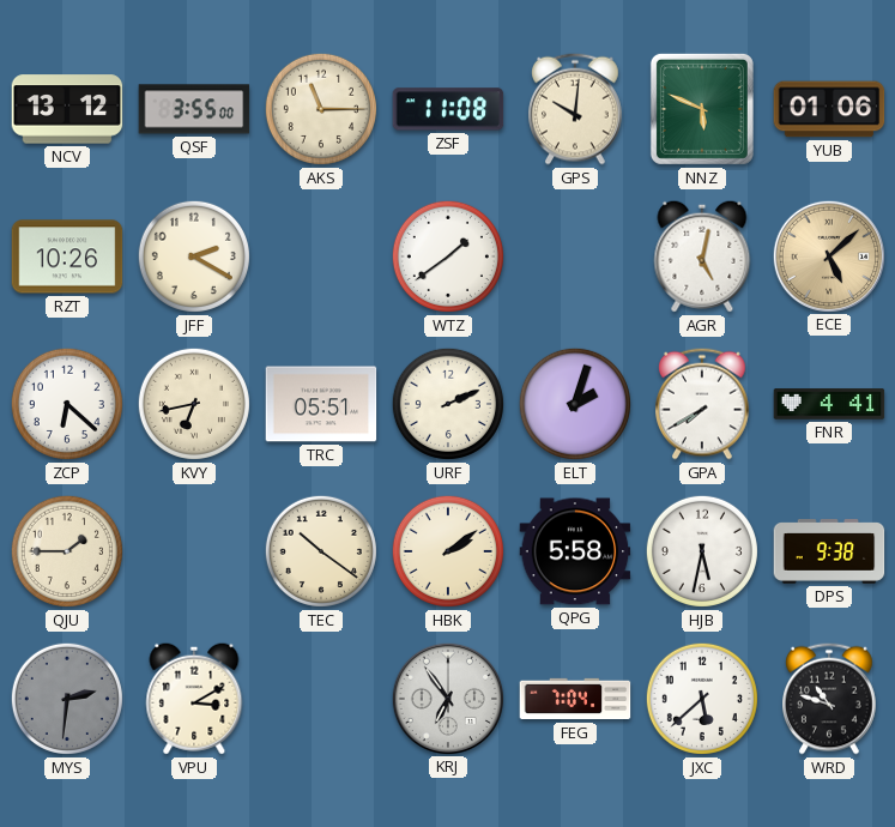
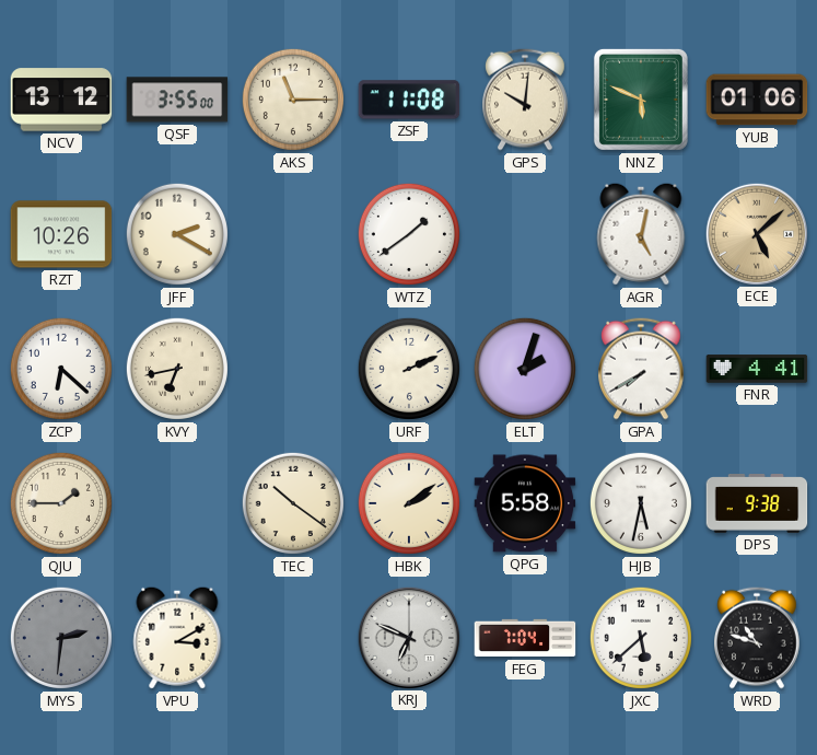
TRC: 05:51 -> none (321, 404)
KRJ: 6:54 -> 6:49 (408, 637)
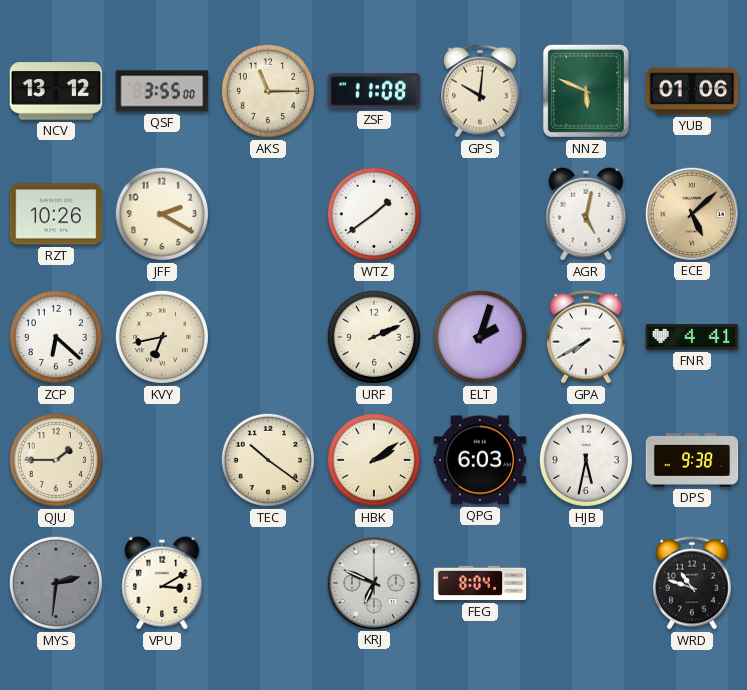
QPG: 5:58 -> 6:03 (480, 460)
FEG: 7:04 -> 8:04 (480, 583)
JXC: 5:38 -> none (641, 638)
